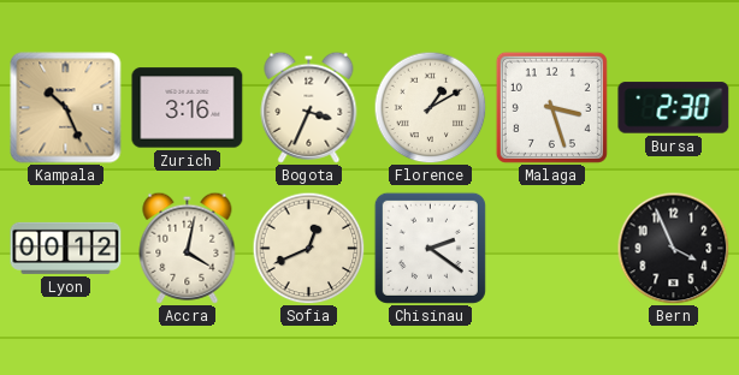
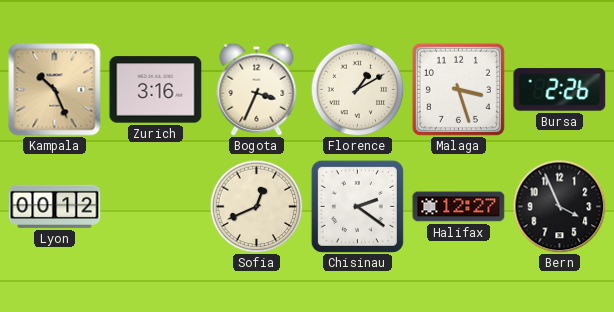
Bursa: 2:30 -> 2:26 (560, 90)
Accra: 4:02 -> none (188, 248)
Halifax: none -> 12:27 (459, 207)
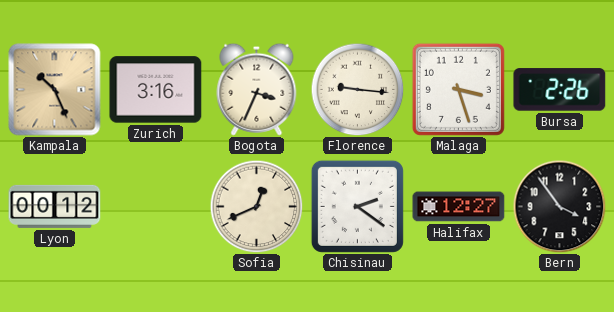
Florence: 1:10 -> 9:16 (357, 89)
Bern: 3:56 -> 3:54 (559, 206)
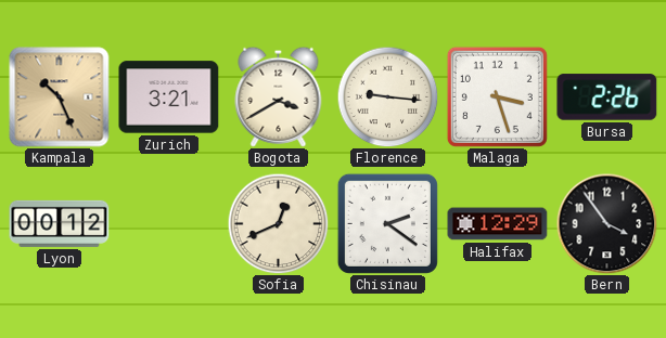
Zurich: 3:16 -> 3:21 (169, 97)
Bogota: 3:34 -> 3:40 (279, 96)
Halifax: 12:27 -> 12:29 (498, 224)
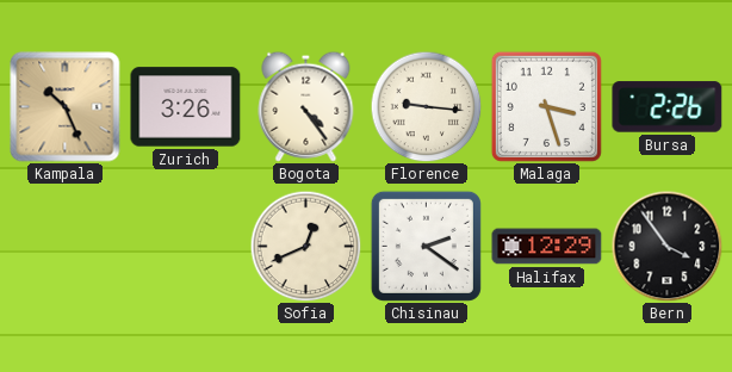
Zurich: 3:21 -> 3:26 (186, 107)
Bogota: 3:40 -> 4:24 (306, 106)
Lyon: 00:12 -> none (60, 223)
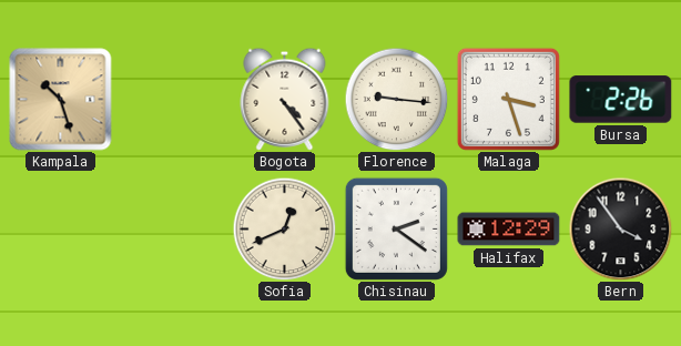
Kampala: 10:26 -> 10:27 (61, 100)
Zurich: 3:26 -> none (186, 107)
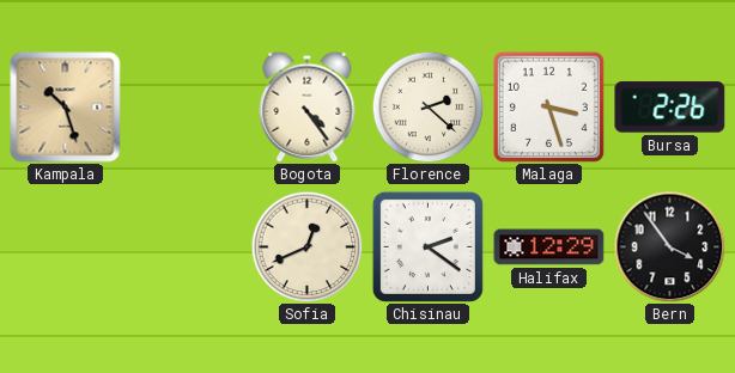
Florence: 9:16 -> 2:22 (427, 106)
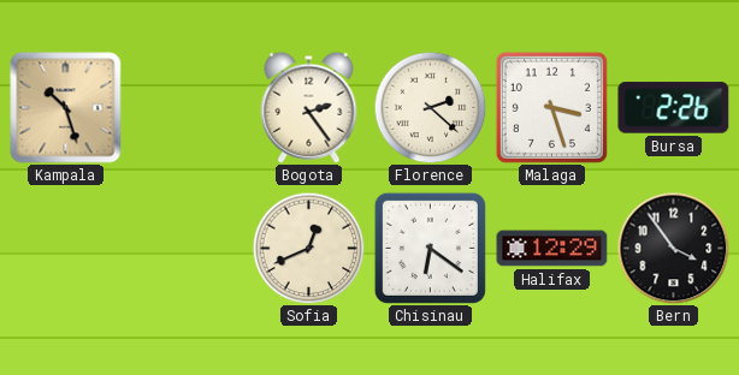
Bogota: 4:24 -> 2:24 (309, 107)
Chisinau: 2:21 -> 6:21 (430, 248)
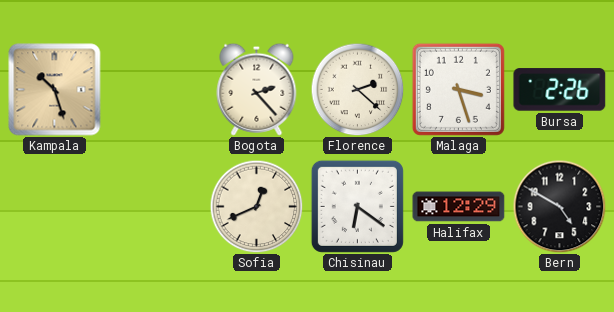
Bogota: 2:24 -> 2:23 (257, 89)
Bern: 3:54 -> 4:50 (559, 206)
